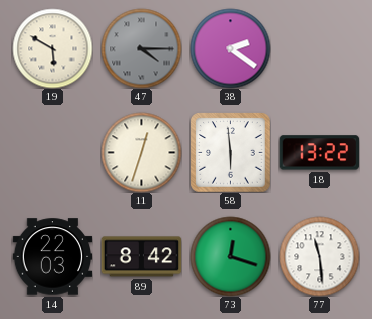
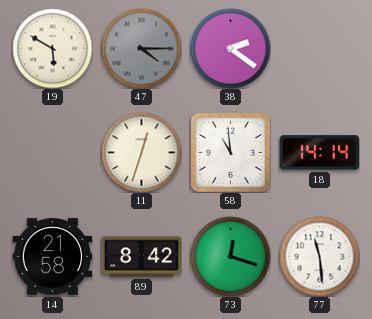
58: 5:59 -> 10:59 (230, 152)
18: 13:22 -> 14:14 (319, 153)
14: 22:03 -> 21:58 (52, 257)
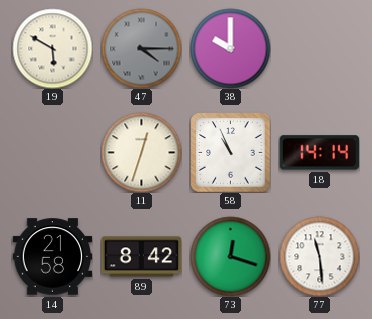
38: 2:21 -> 10:00 (230, 48)
58: 10:59 -> 10:56 (230, 152)
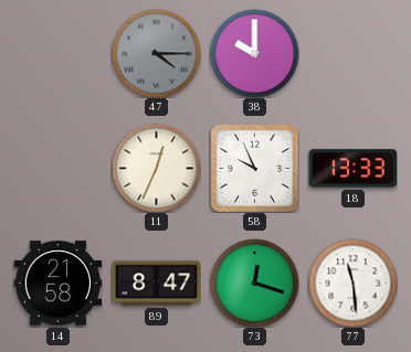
19: 5:50 -> none (52, 48)
11: 12:33 -> 12:34 (156, 168)
58: 10:56 -> 9:56 (254, 168)
18: 14:14 -> 13:33 (352, 169)
89: 8:42 -> 8:47 (156, 284)
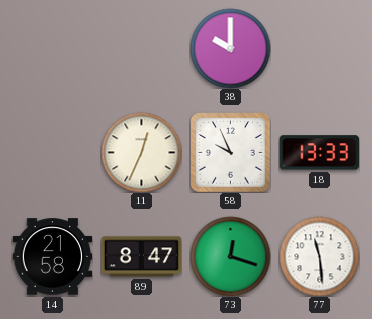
47: 4:15 -> none (156, 53)
